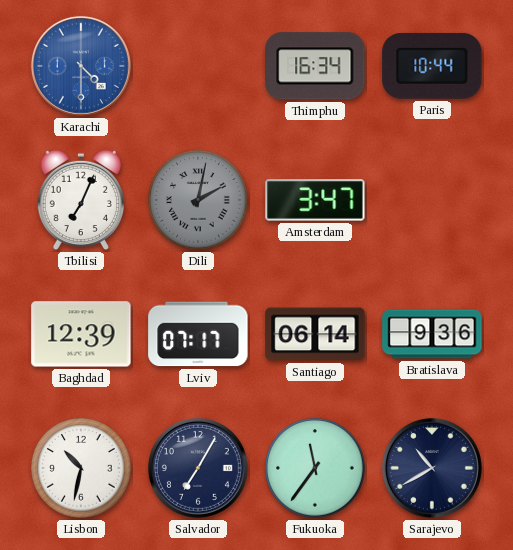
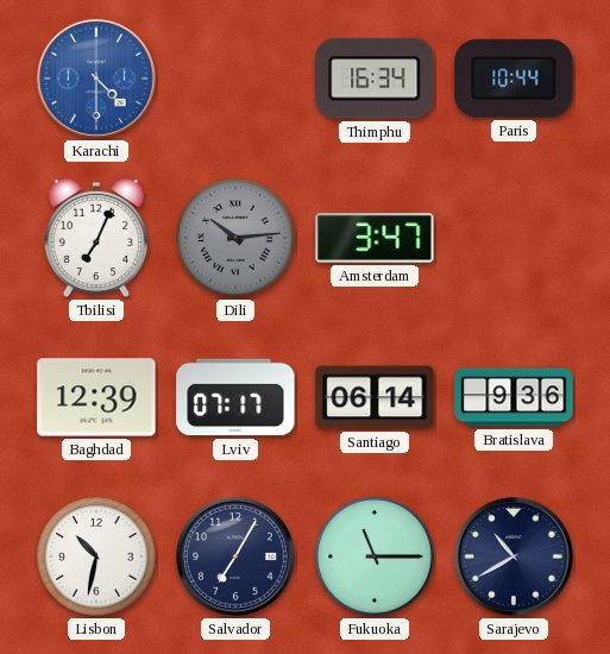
Dili: 2:02 -> 10:14 (235, 238)
Fukuoka: 11:36 -> 11:15 (375, 556)
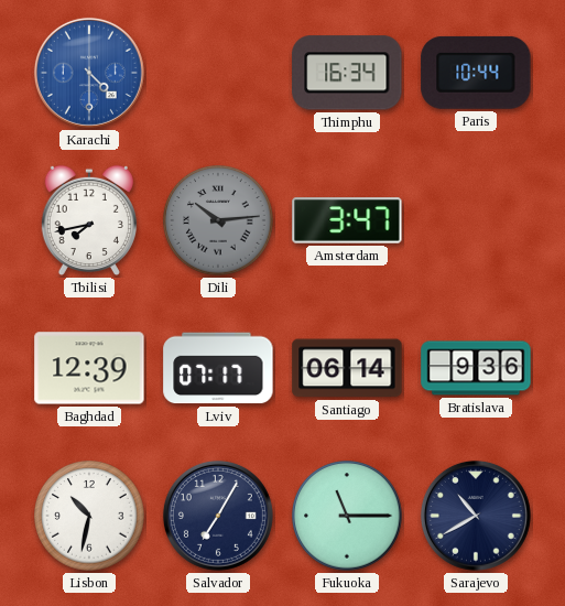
Tbilisi: 7:04 -> 7:43 (89, 220)
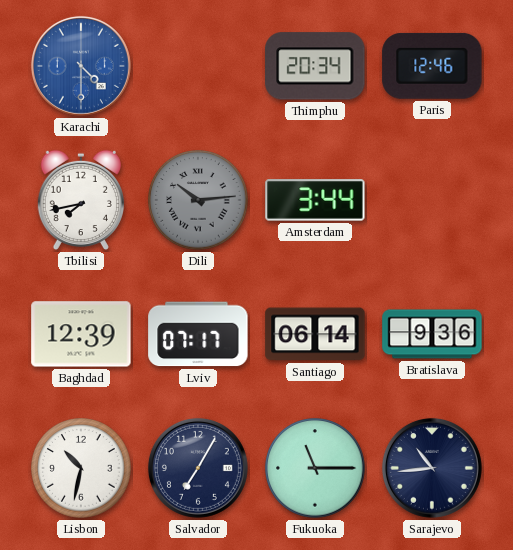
Thimphu: 16:34 -> 20:34 (315, 66)
Paris: 10:44 -> 12:46 (432, 66)
Amsterdam: 3:47 -> 3:44 (315, 200)
Sarajevo: 10:40 -> 10:44 (432, 468)
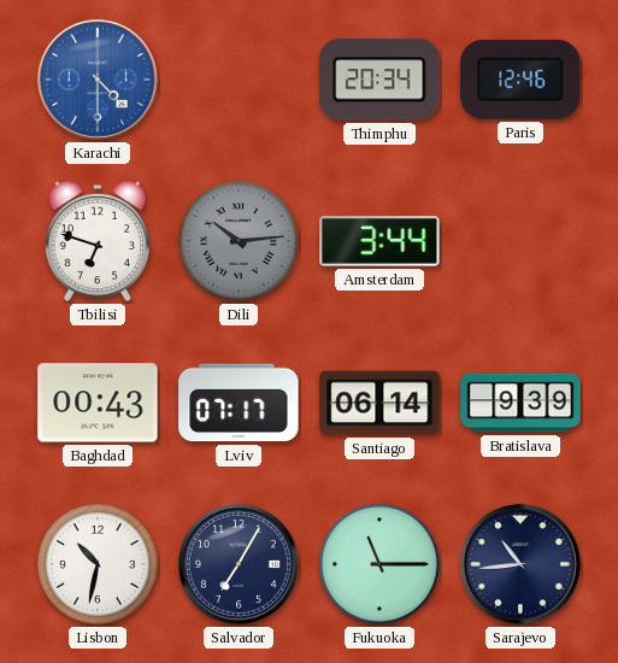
Tbilisi: 7:43 -> 6:48 (98, 241)
Baghdad: 12:39 -> 00:43 (98, 403)
Bratislava: 9:36 -> 9:39 (520, 403)
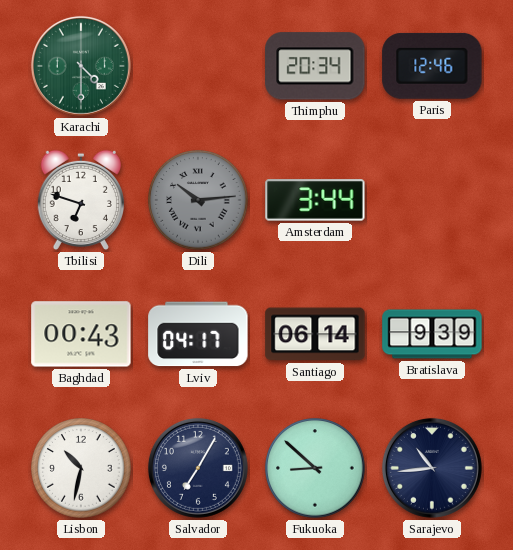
Karachi dial: blue -> green (81, 66)
Lviv: 07:17 -> 04:17 (198, 334)
Fukuoka: 11:15 -> 8:52 (315, 468)
